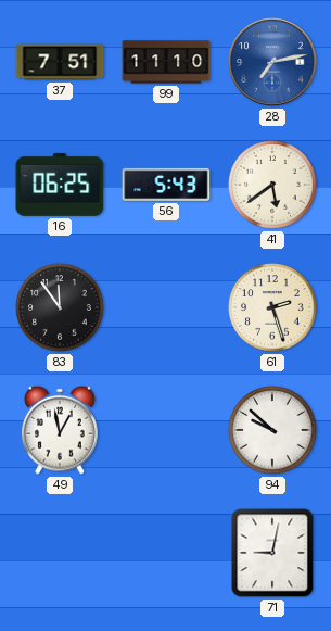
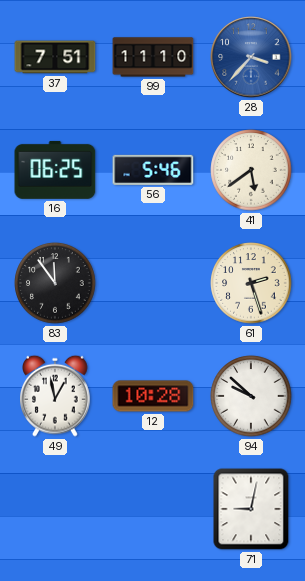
28: 7:13 -> 3:37 (251, 57)
56: 5:43 -> 5:46 (153, 170)
12: none -> 10:28 (153, 396)
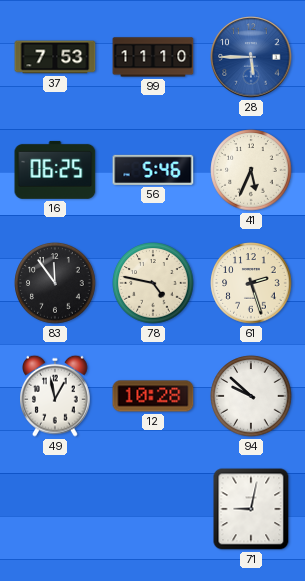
37: 7:51 -> 7:53 (55, 57)
28: 3:37 -> 5:45 (251, 57)
41: 5:39 -> 5:34 (251, 170)
78: none -> 4:47 (153, 283)
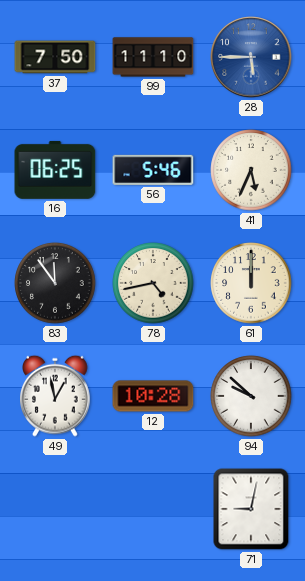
37: 7:53 -> 7:50 (55, 57)
78: 4:47 -> 4:43 (153, 283)
61: 2:27 -> 12:00 (251, 283)
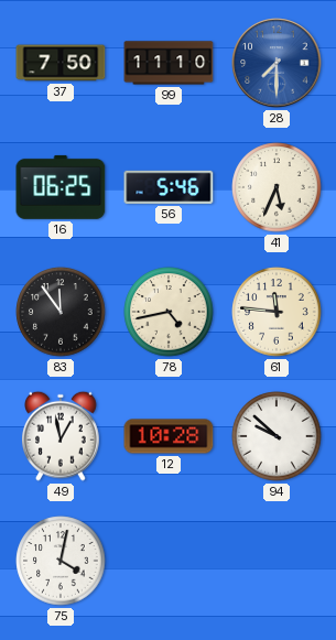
28: 5:45 -> 7:30 (277, 63)
61: 12:00 -> 11:46 (277, 312)
75: none -> 4:02 (61, 561)
71: 9:02 -> none (251, 509)
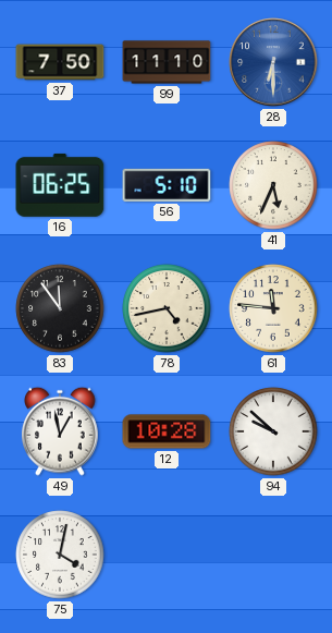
28: 7:30 -> 6:30 (273, 62)
56: 5:46 -> 5:10 (167, 185)
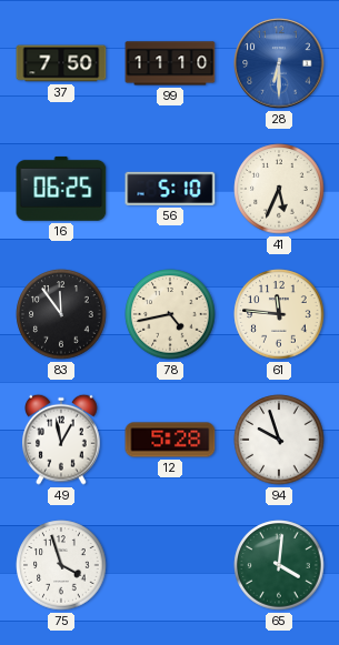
12: 10:28 -> 5:28 (170, 440)
94: 9:52 -> 9:57 (279, 440)
75: 4:02 -> 3:57 (61, 565)
65: none -> 4:01 (279, 565)
